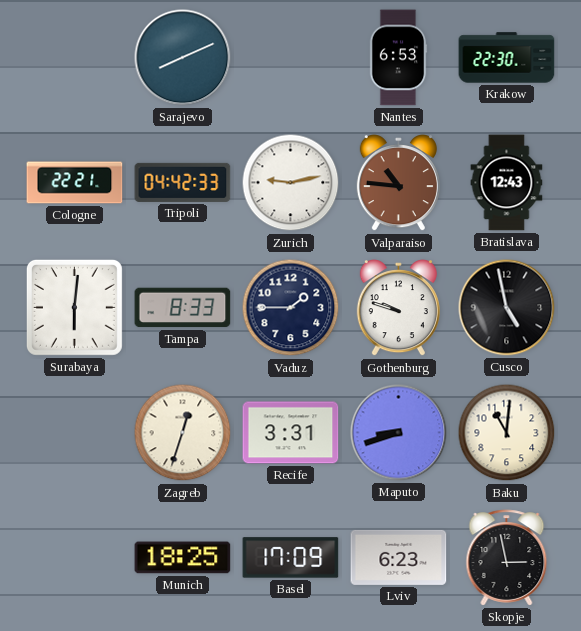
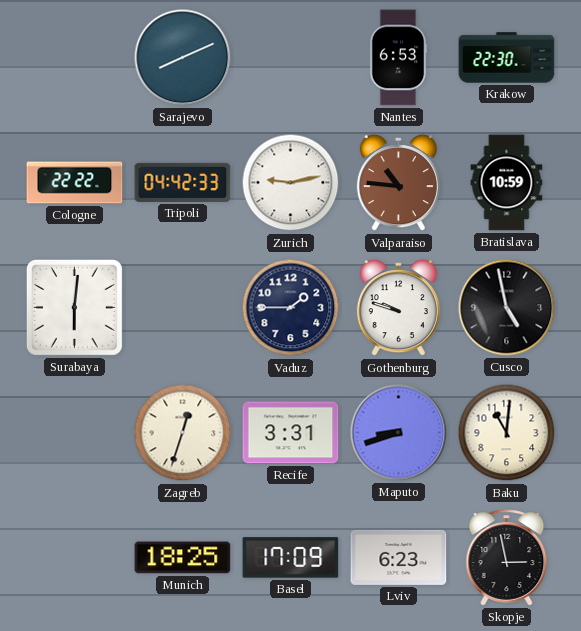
Cologne: 22:21 -> 22:22 (75, 183)
Bratislava: 12:43 -> 10:59 (507, 183)
Tampa: 8:33 -> none (183, 308)
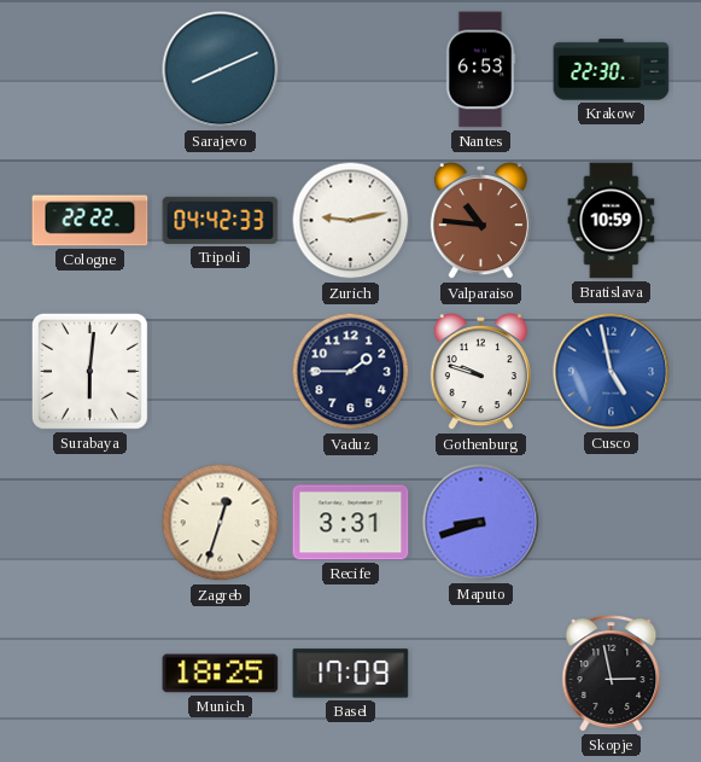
Cusco dial: black -> blue (612, 372)
Baku: 11:01 -> none (507, 433)
Lviv: 6:23 -> none (399, 557)
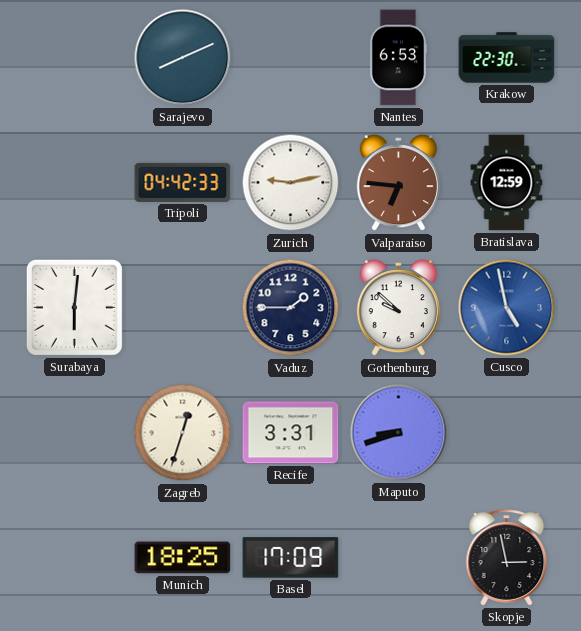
Cologne: 22:22 -> none (90, 221)
Valparaiso: 10:46 -> 6:46 (398, 183)
Bratislava: 10:59 -> 12:59 (507, 183)
Gothenburg: 9:48 -> 9:52 (398, 308)
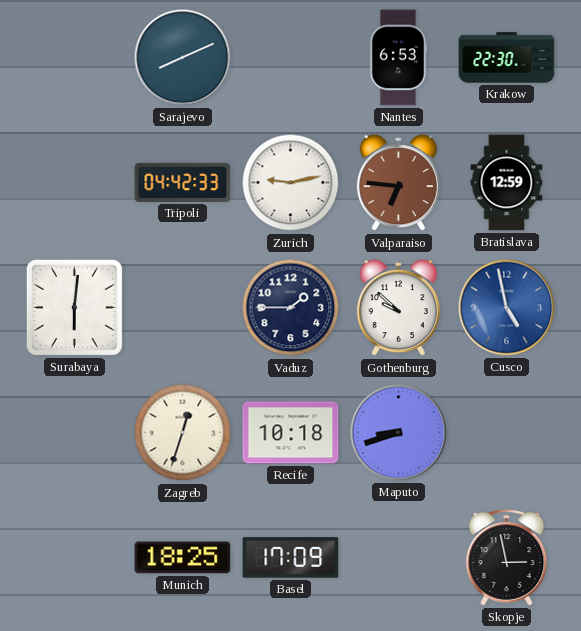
Recife: 3:31 -> 10:18 (291, 433)
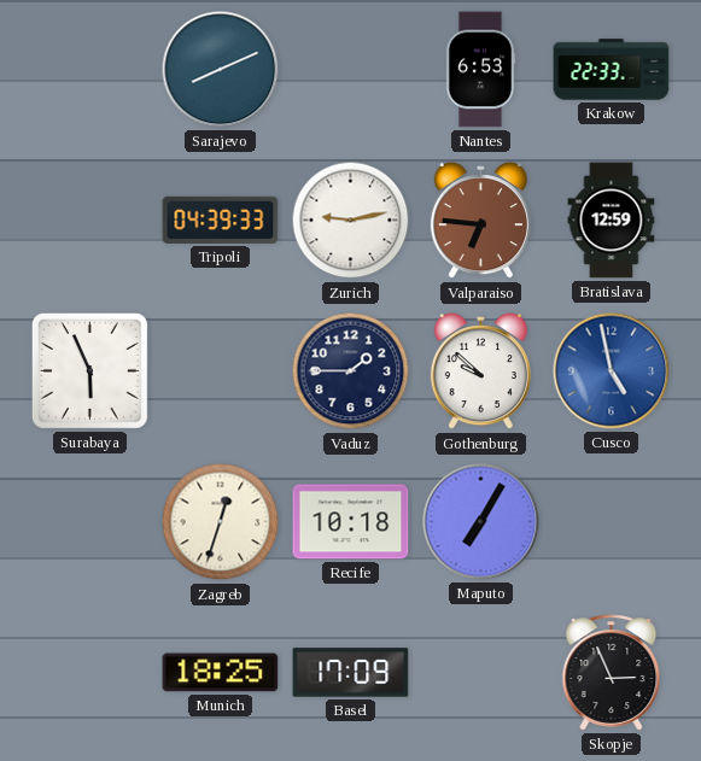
Krakow: 22:30 -> 22:33 (612, 70)
Tripoli: 04:42 -> 04:39 (221, 219)
Surabaya: 6:01 -> 5:56 (89, 370)
Maputo: 8:42 -> 7:05 (481, 522)
Skopje: 2:58 -> 2:56 (612, 673)
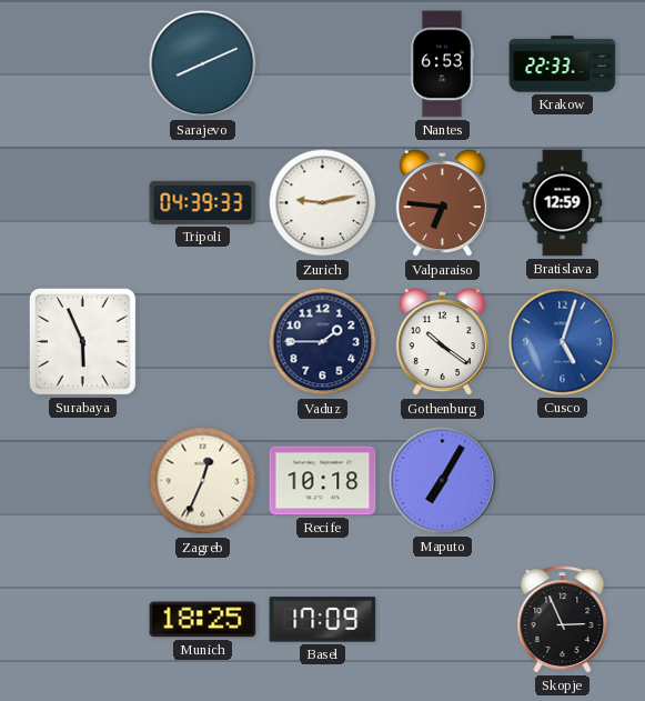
Gothenburg: 9:52 -> 10:21 (442, 342)
Cusco: 4:58 -> 5:03 (563, 342)
Zagreb: 12:33 -> 12:34 (203, 481)
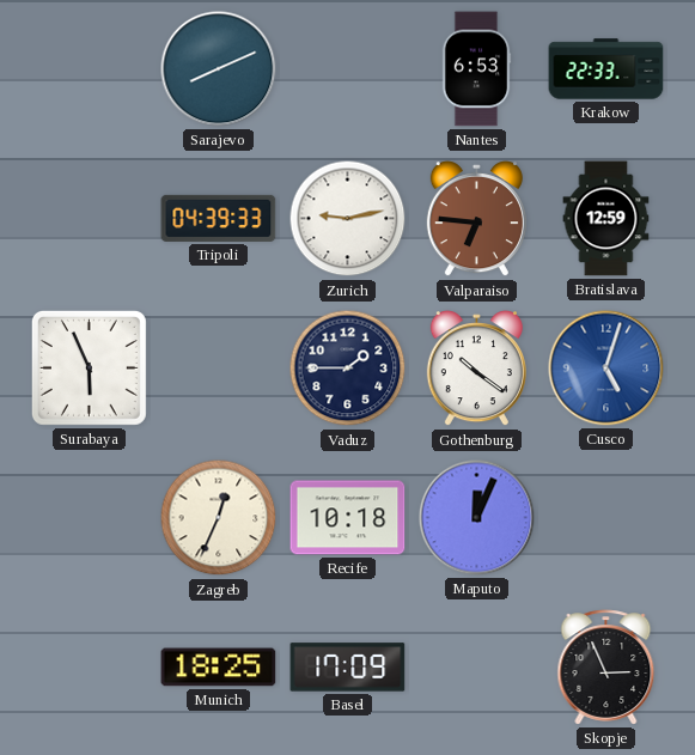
Maputo: 7:05 -> 12:04 (477, 518)
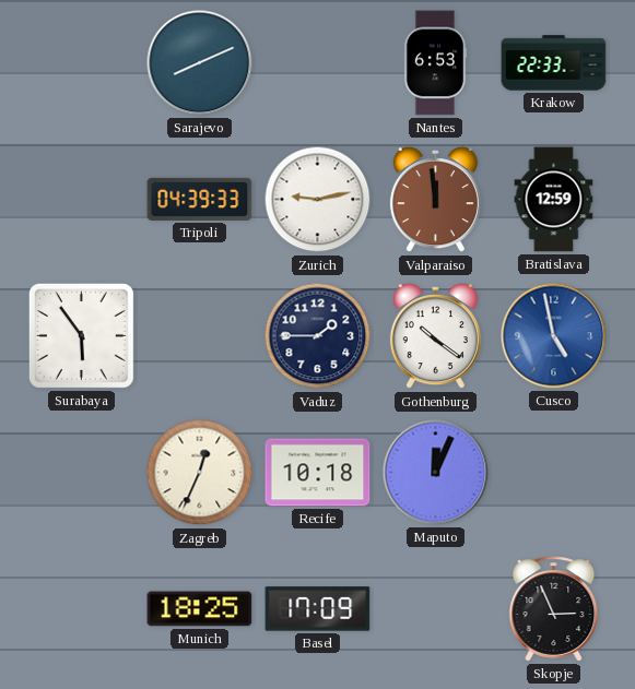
Valparaiso: 6:46 -> 11:59 (435, 200)
Surabaya: 5:56 -> 5:54 (81, 335)
Cusco: 5:03 -> 4:58 (554, 336)
